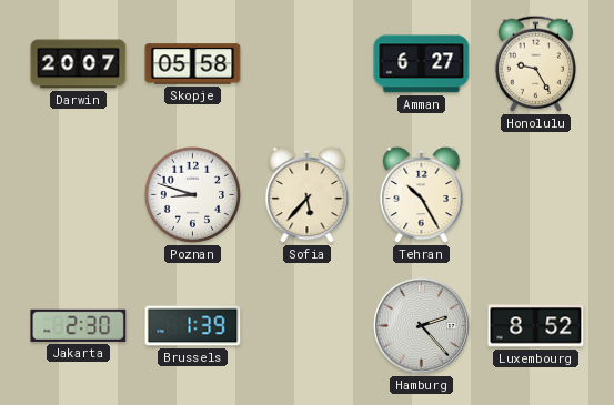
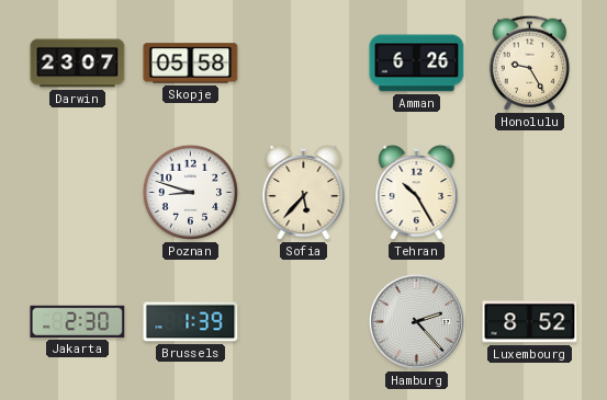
Darwin: 20:07 -> 23:07 (78, 64)
Amman: 6:27 -> 6:26 (417, 64)
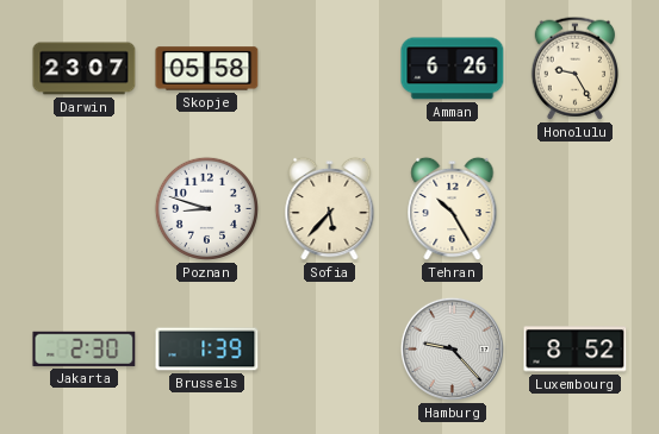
Hamburg: 2:23 -> 9:23 (452, 348)
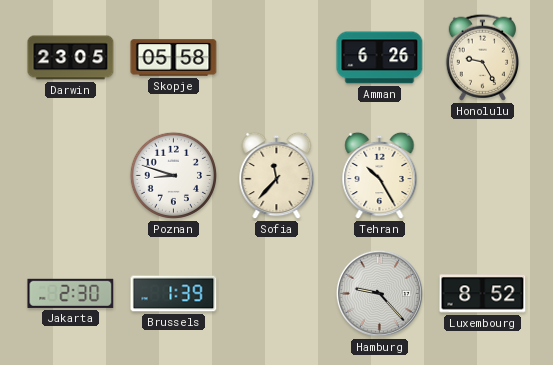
Darwin: 23:07 -> 23:05 (71, 58)
Sofia: 5:37 -> 11:37 (277, 176)
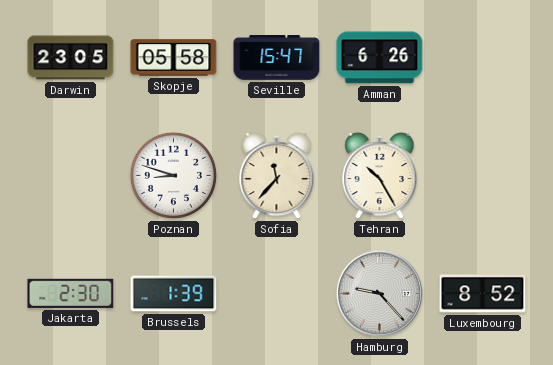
Seville: none -> 15:47 (277, 58)
Honolulu: 9:25 -> none (482, 57)
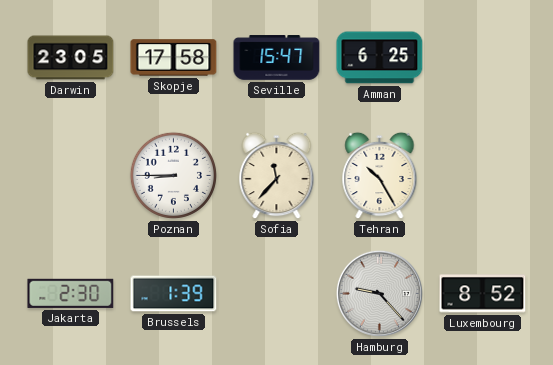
Skopje: 05:58 -> 17:58 (174, 58)
Amman: 6:26 -> 6:25 (380, 58)
Poznan: 8:48 -> 8:45 (173, 175)
